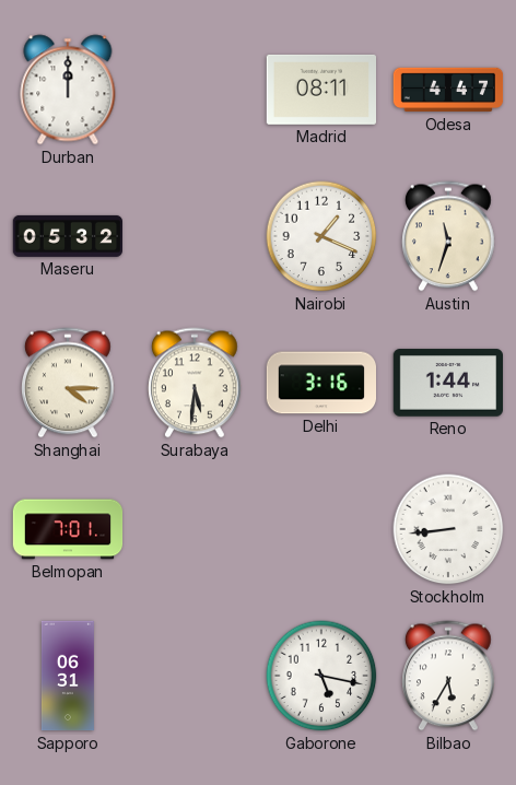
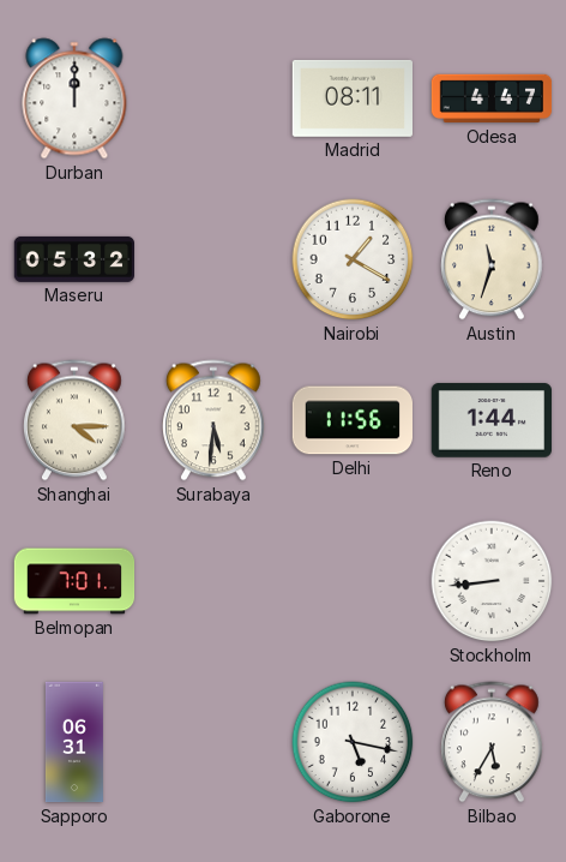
Nairobi: 1:19 -> 1:20 (353, 259)
Delhi: 3:16 -> 11:56 (351, 420)
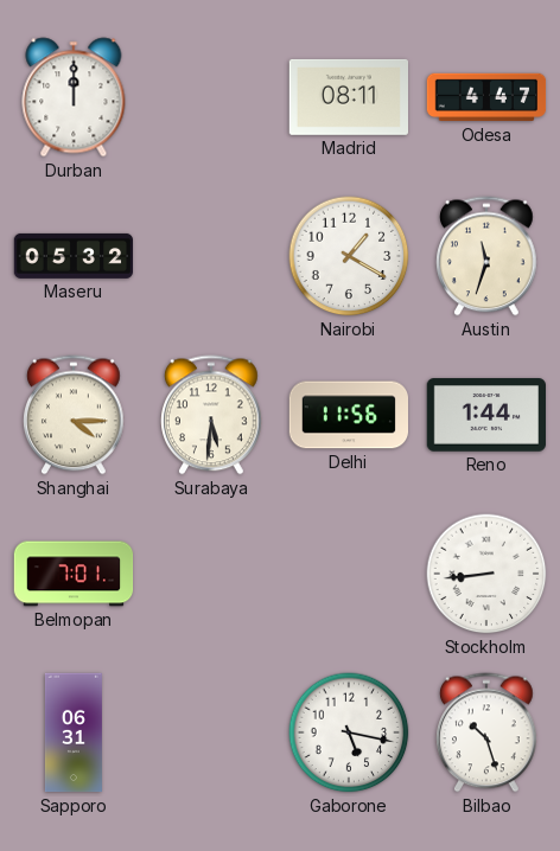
Bilbao: 5:35 -> 10:27 (488, 732)
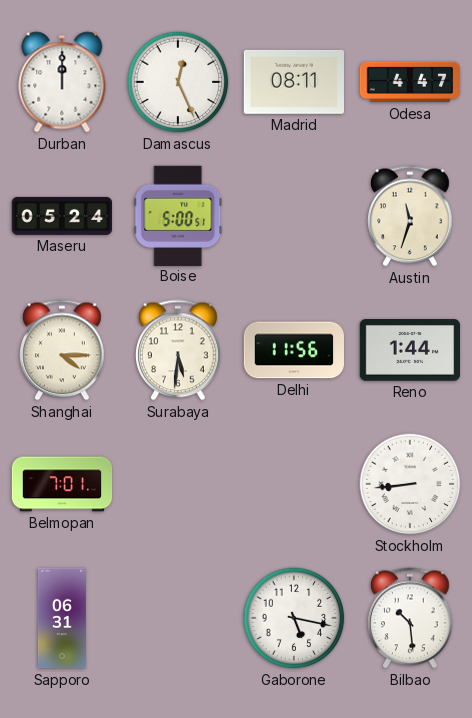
Damascus: none -> 12:26 (178, 82)
Maseru: 05:32 -> 05:24 (62, 216)
Boise: none -> 5:00 (178, 215)
Nairobi: 1:20 -> none (349, 256)
Bilbao: 10:27 -> 10:29 (411, 618)
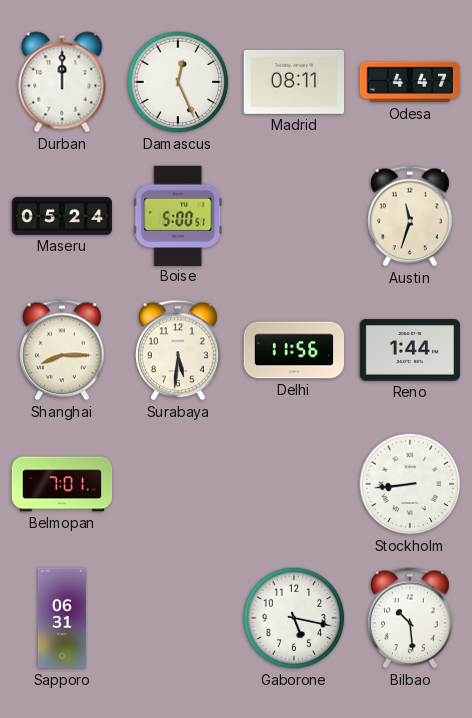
Shanghai: 4:15 -> 8:15 (63, 350)
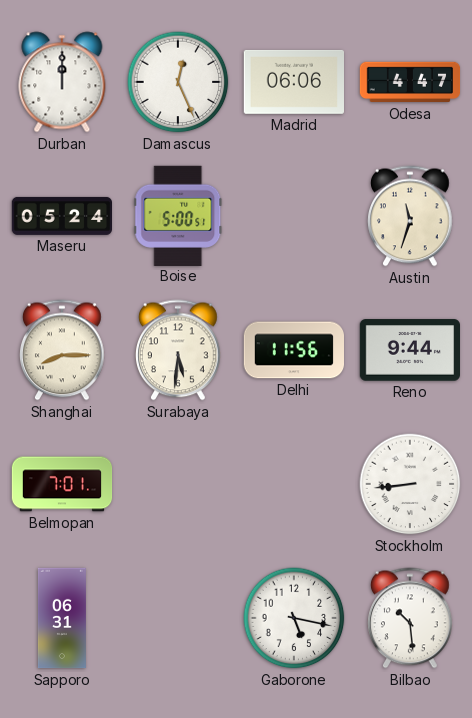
Madrid: 08:11 -> 06:06 (293, 82)
Reno: 1:44 -> 9:44 (409, 350)
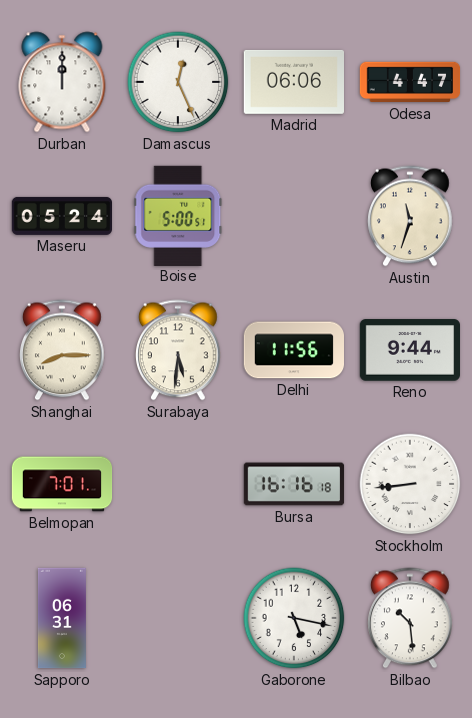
Bursa: none -> 16:16 (294, 484)
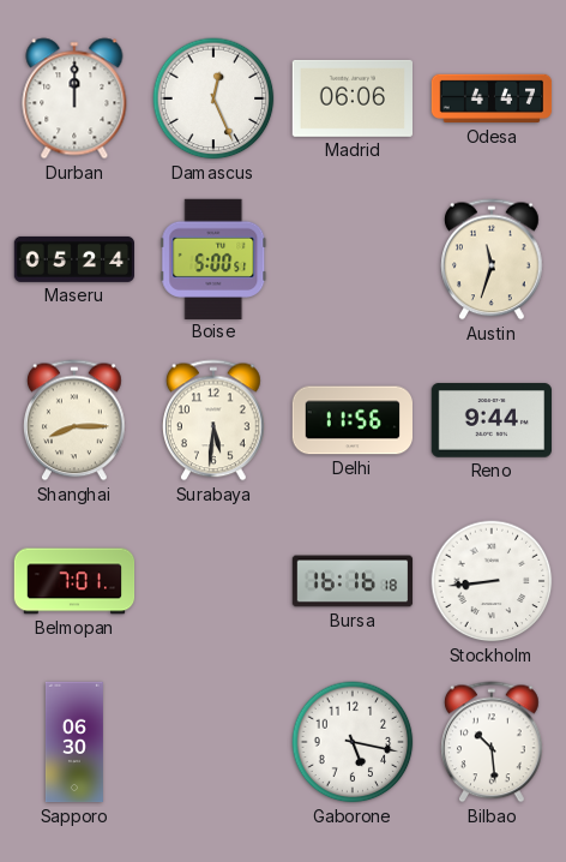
Sapporo: 06:31 -> 06:30 (74, 742)
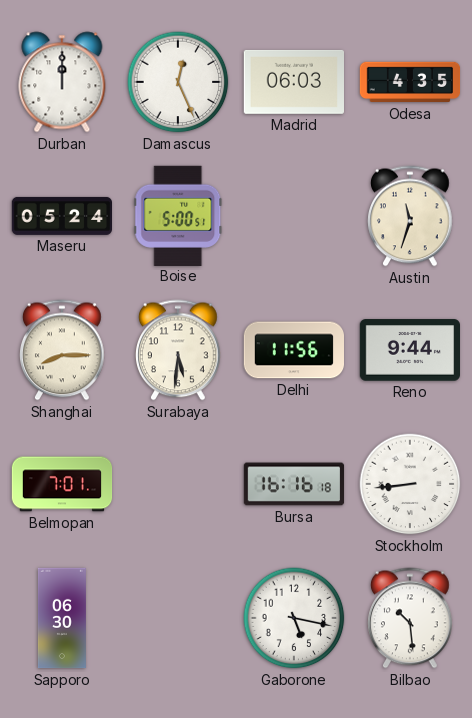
Madrid: 06:06 -> 06:03 (293, 82)
Odesa: 4:47 -> 4:35 (410, 82)
